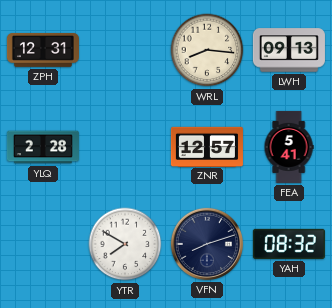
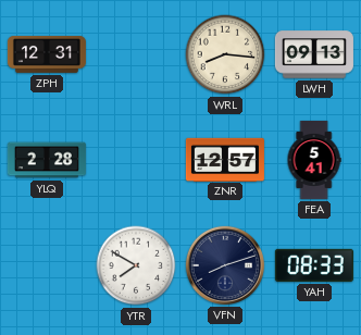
YAH: 08:32 -> 08:33 (314, 265)
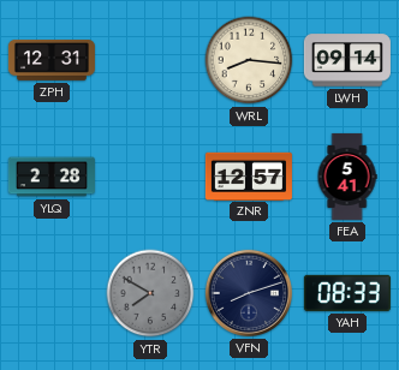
LWH: 09:13 -> 09:14 (347, 60)
YTR dial: white -> grey (150, 293)
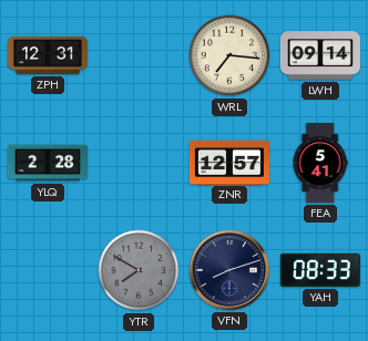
WRL: 8:16 -> 7:16 (229, 55)
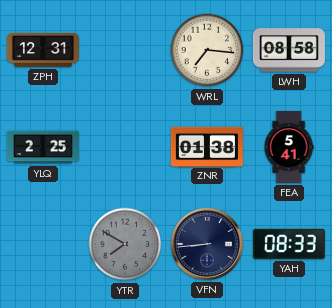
LWH: 09:14 -> 08:58 (289, 50)
YLQ: 2:28 -> 2:25 (43, 147)
ZNR: 12:57 -> 01:38 (207, 146)
VFN: 8:12 -> 8:44 (207, 244)
